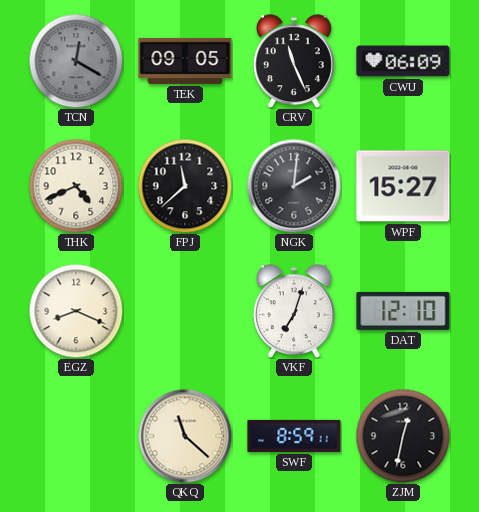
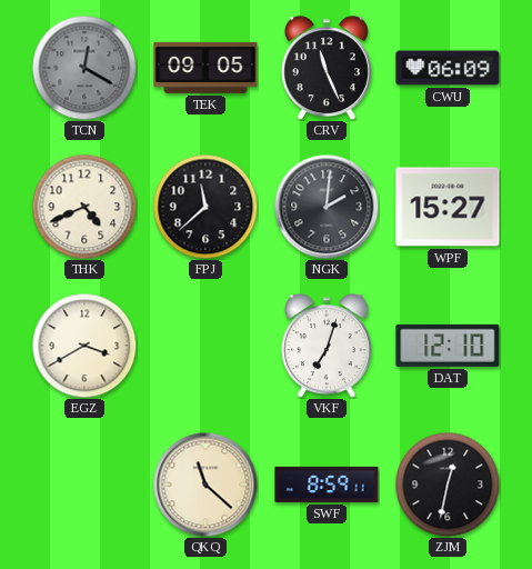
EGZ: 8:19 -> 3:40 (84, 346)
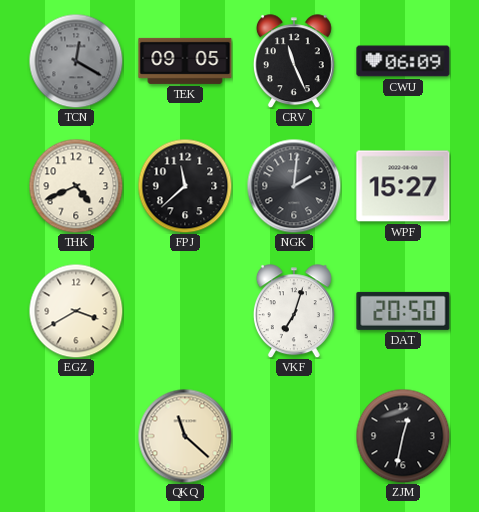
DAT: 12:10 -> 20:50 (403, 311)
SWF: 8:59 -> none (327, 485)
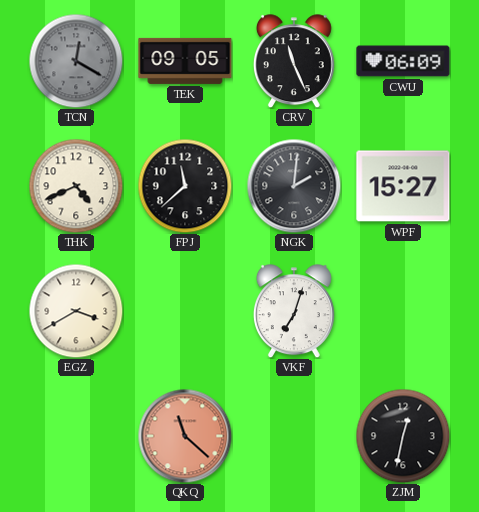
DAT: 20:50 -> none (403, 311)
QKQ dial: cream -> salmon (185, 436)
